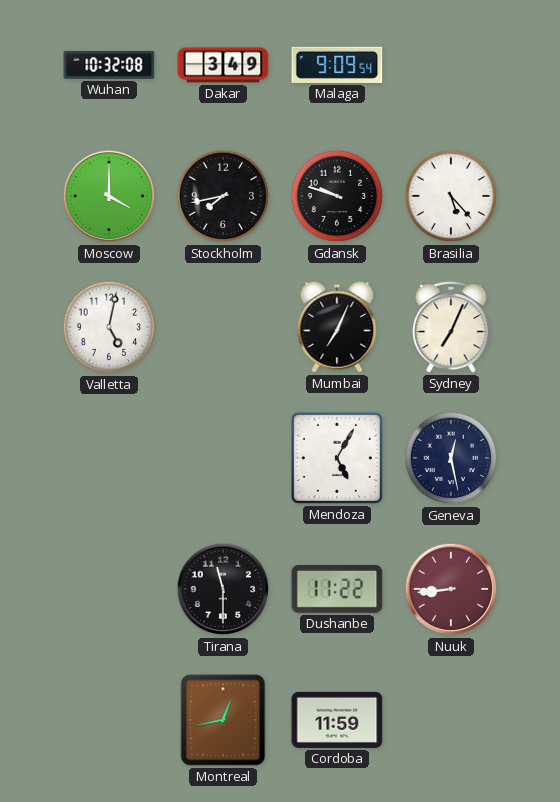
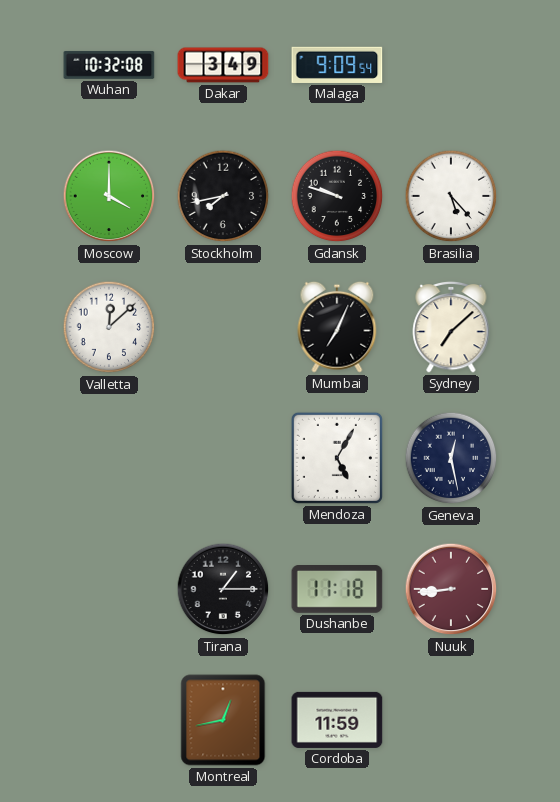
Valletta: 5:02 -> 12:08 (109, 327)
Sydney: 7:04 -> 7:08 (451, 327)
Tirana: 11:30 -> 1:15 (223, 589)
Dushanbe: 11:22 -> 11:18 (337, 590)
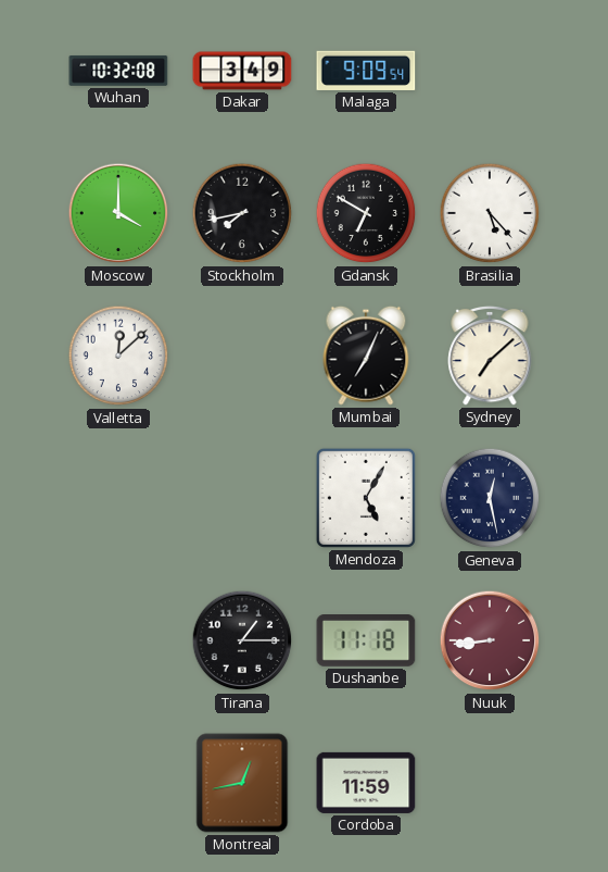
Gdansk: 9:48 -> 6:50 (366, 213)
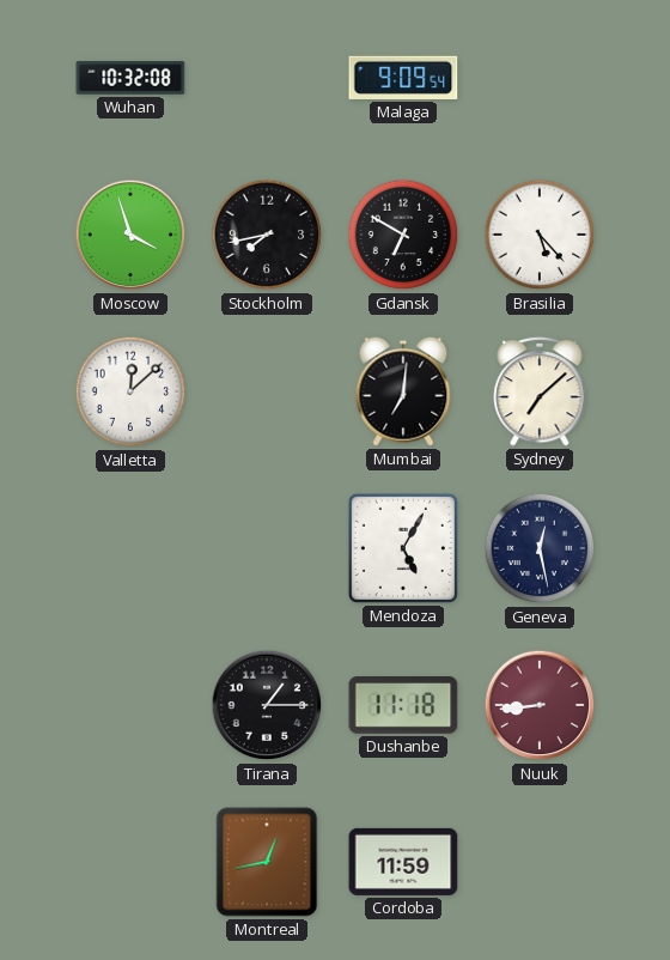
Dakar: 3:49 -> none (242, 71)
Moscow: 4:00 -> 3:57 (130, 235)
Mumbai: 7:04 -> 7:01 (403, 391)
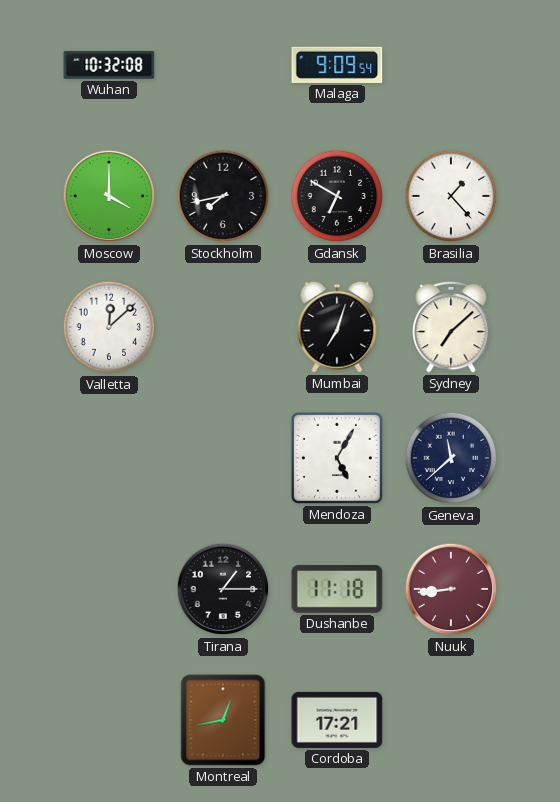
Moscow: 3:57 -> 4:00 (109, 196)
Brasilia: 5:23 -> 1:23 (451, 196)
Mumbai: 7:01 -> 7:03 (337, 327)
Geneva: 12:28 -> 11:38 (451, 458)
Cordoba: 11:59 -> 17:21 (337, 720)
